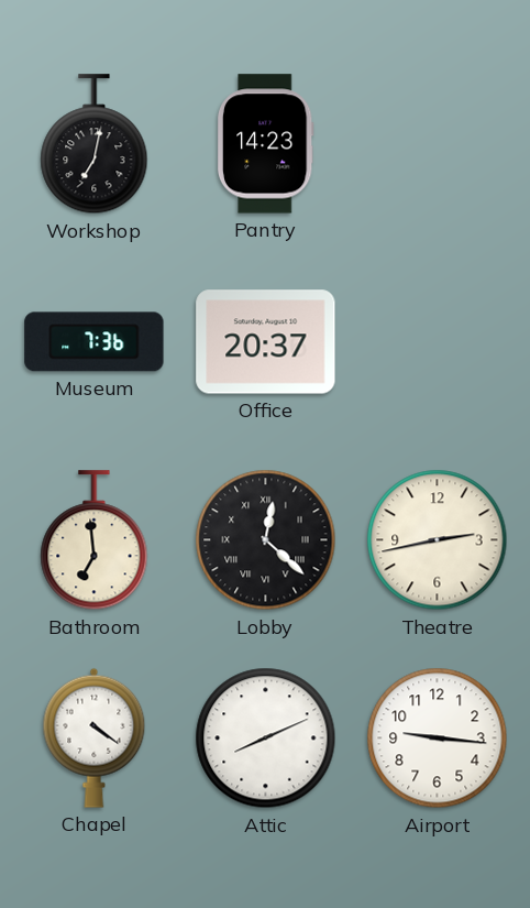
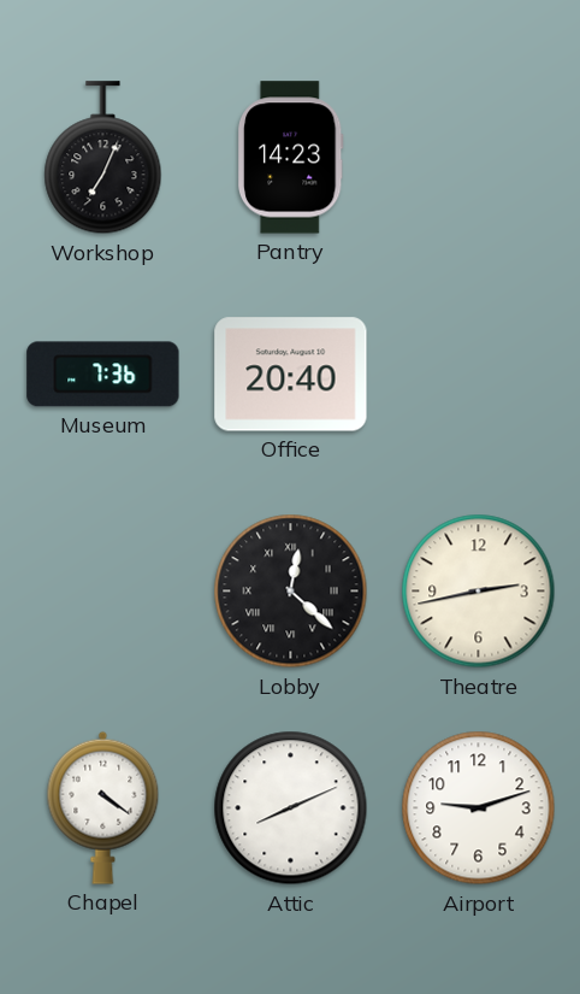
Workshop: 7:02 -> 7:04 (103, 158)
Office: 20:37 -> 20:40 (291, 375)
Bathroom: 6:59 -> none (95, 540)
Airport: 9:16 -> 9:12 (479, 808)
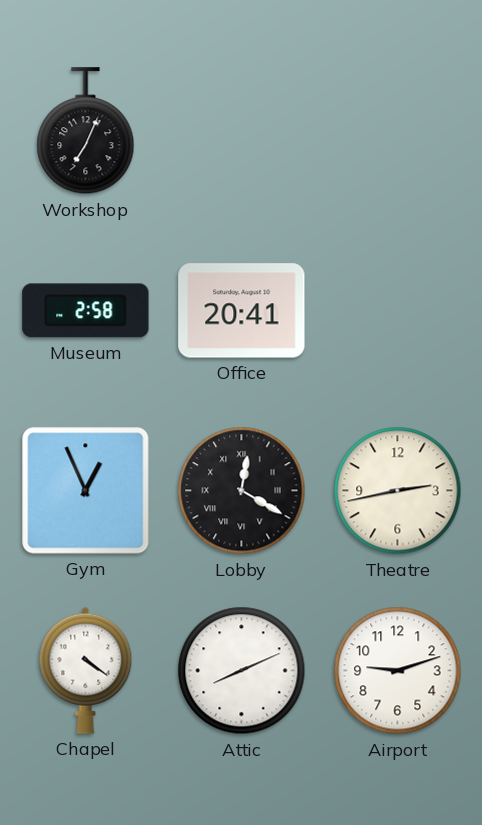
Pantry: 14:23 -> none (290, 158)
Museum: 7:36 -> 2:58 (86, 311)
Office: 20:40 -> 20:41 (242, 311)
Gym: none -> 12:56 (86, 491)
Lobby: 12:22 -> 12:20 (242, 491)
